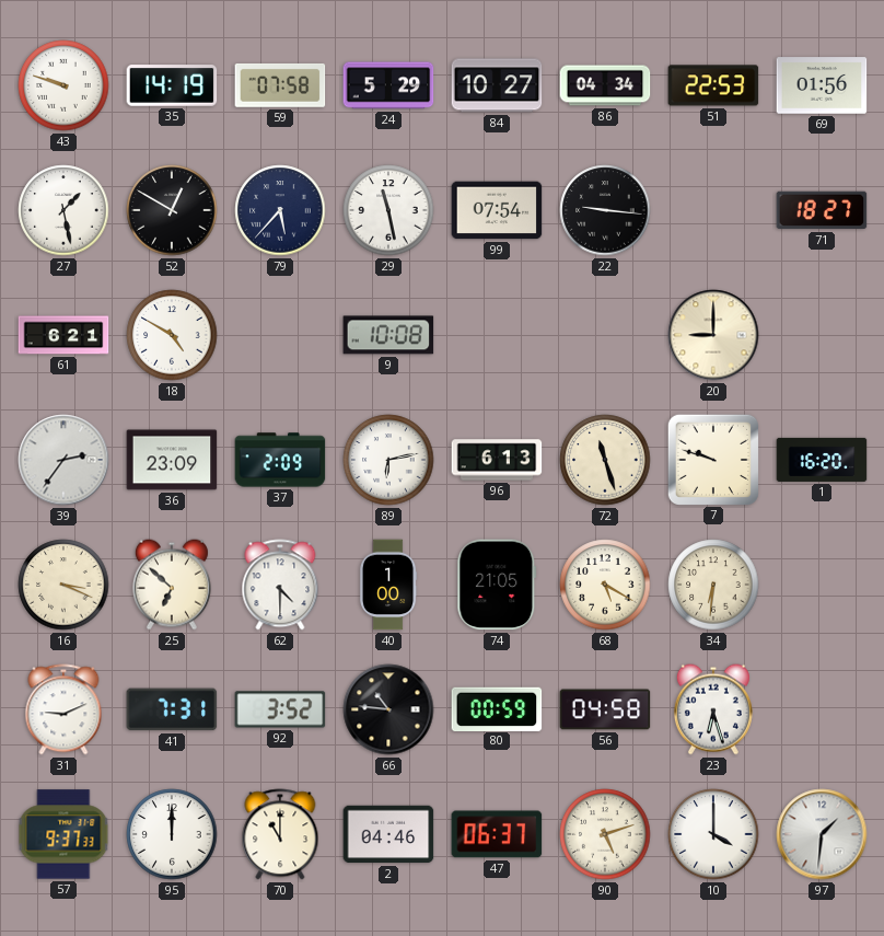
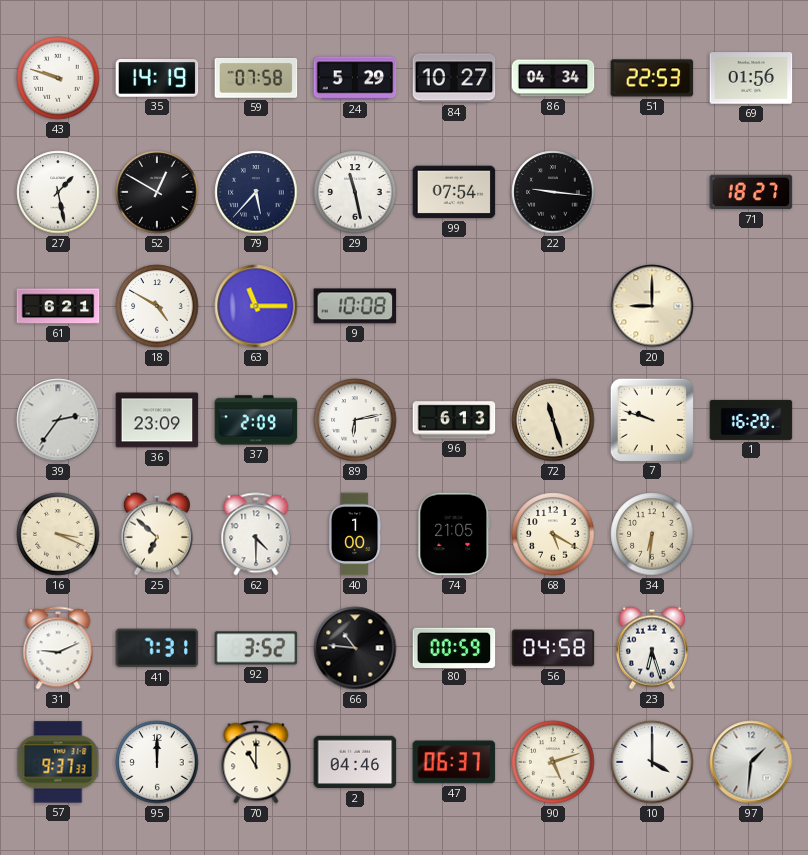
63: none -> 11:15 (256, 306)
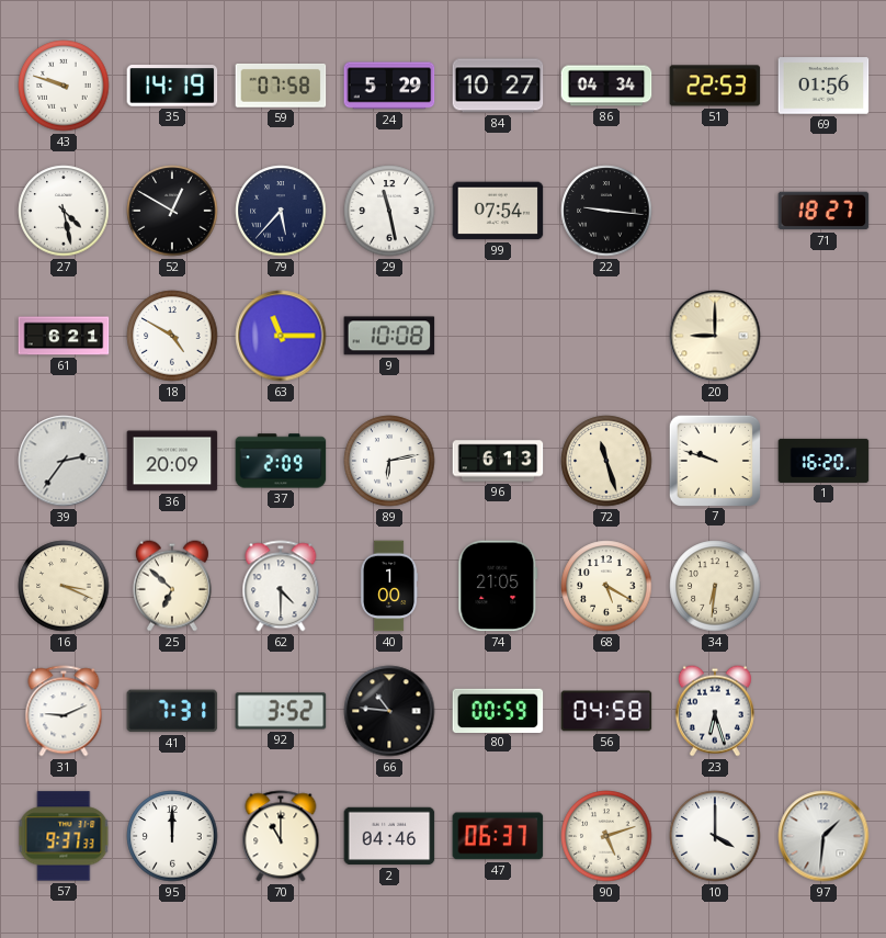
27: 1:28 -> 4:28 (64, 211)
36: 23:09 -> 20:09 (172, 461)
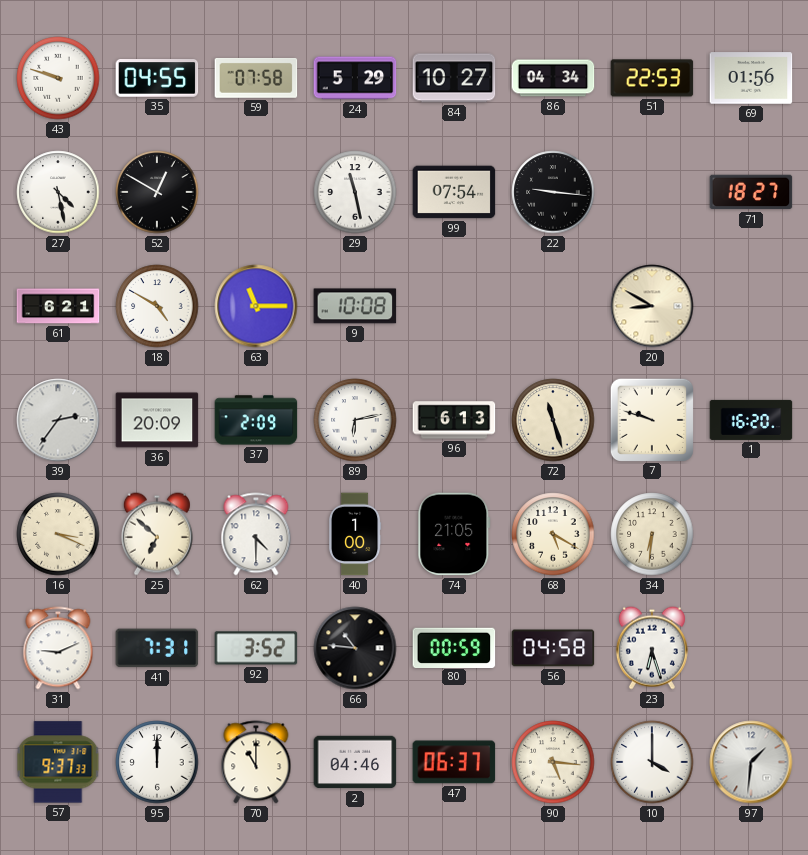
35: 14:19 -> 04:55 (157, 79)
79: 5:37 -> none (281, 211)
20: 9:00 -> 8:50 (652, 306)
90: 5:12 -> 5:16 (553, 762)
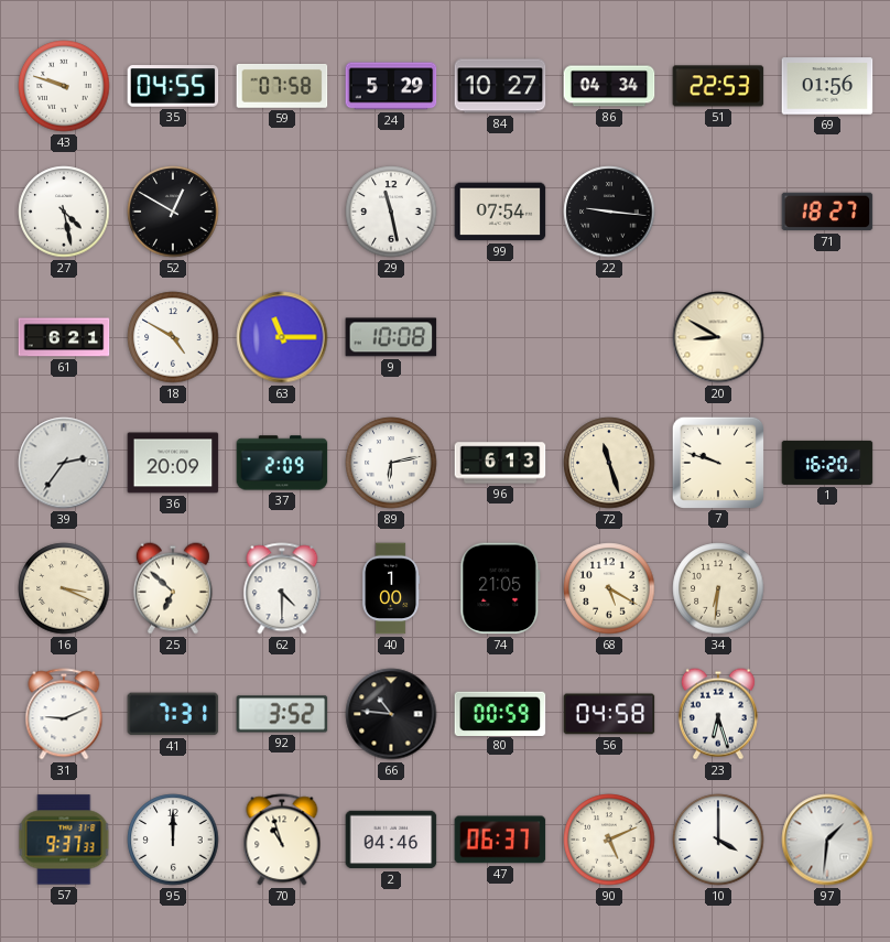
70: 11:00 -> 10:57 (282, 840)
90: 5:16 -> 5:11 (609, 840)
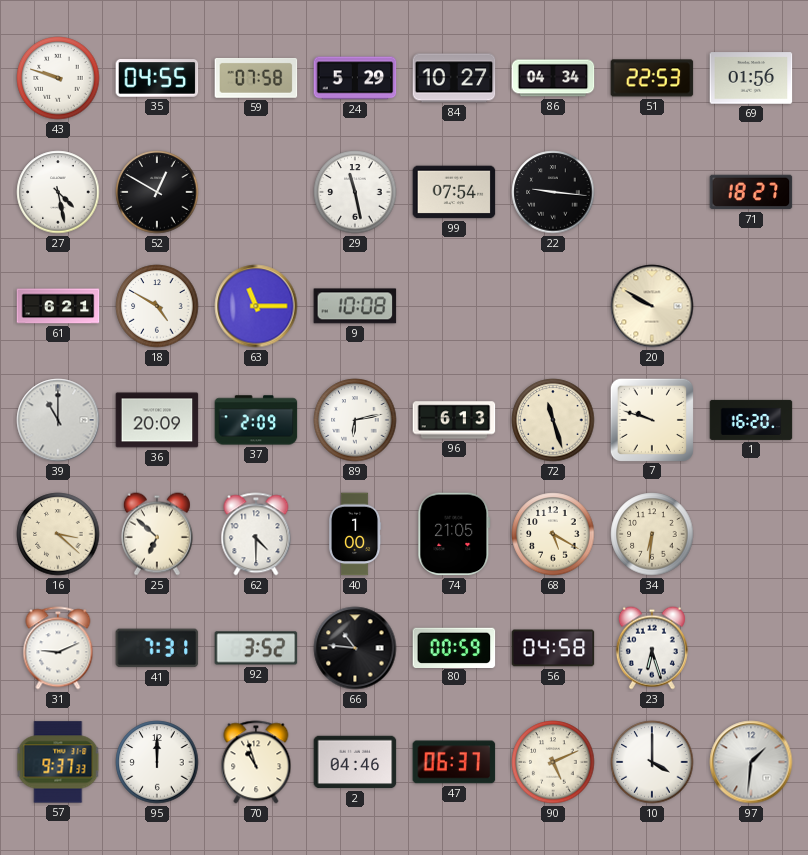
20: 8:50 -> 9:50 (652, 306)
39: 2:36 -> 11:00 (58, 420)
16: 3:19 -> 3:22 (58, 534)
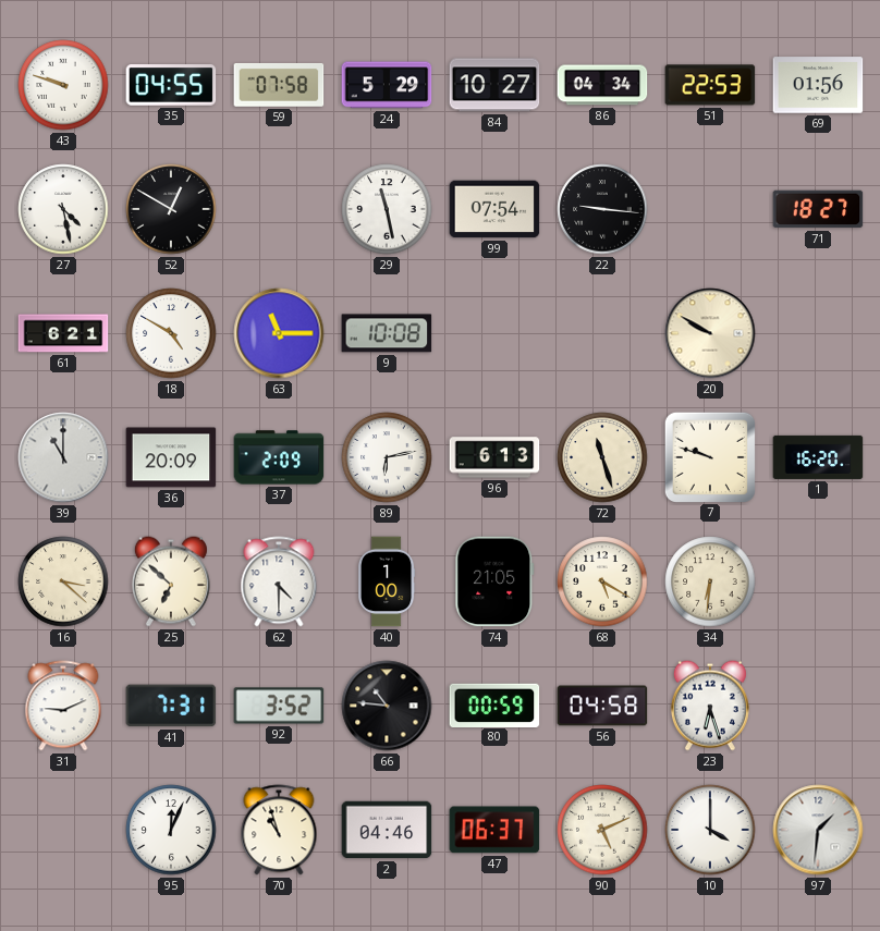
57: 9:37 -> none (58, 762)
95: 12:00 -> 12:04 (171, 830)
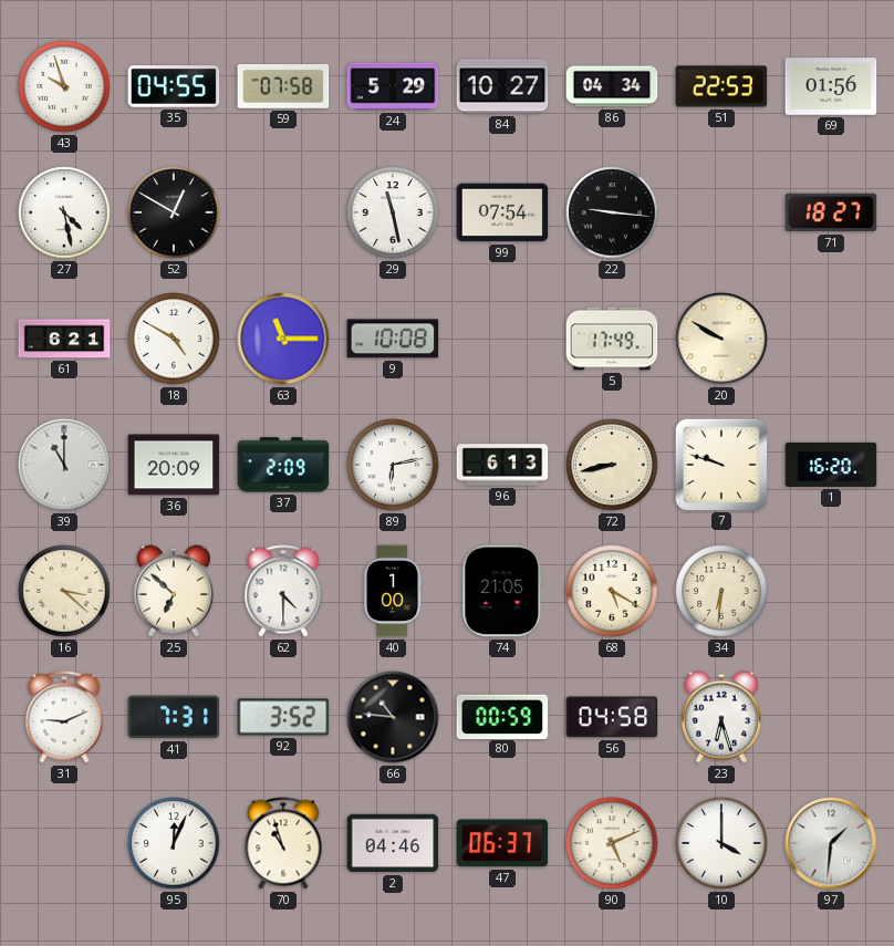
43: 9:48 -> 9:57 (64, 86)
5: none -> 17:49 (612, 339)
72: 11:27 -> 8:43 (612, 465)
